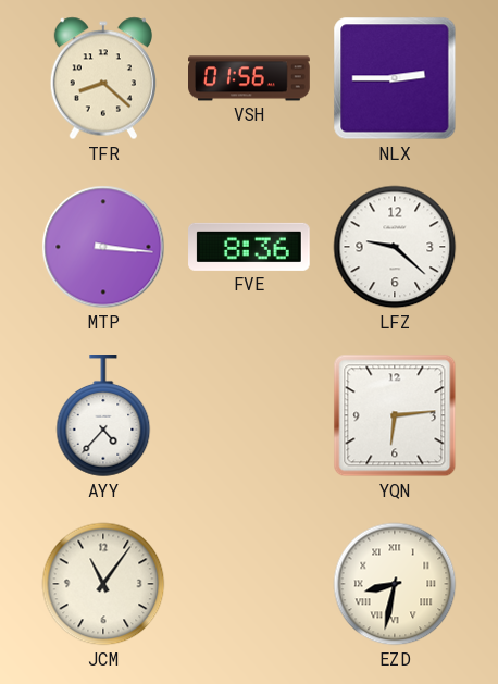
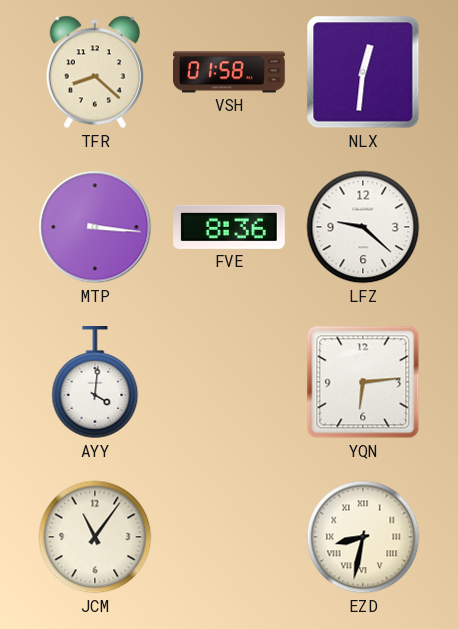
VSH: 01:56 -> 01:58 (230, 72)
NLX: 2:45 -> 12:31 (363, 72)
AYY: 4:37 -> 4:01 (95, 383)
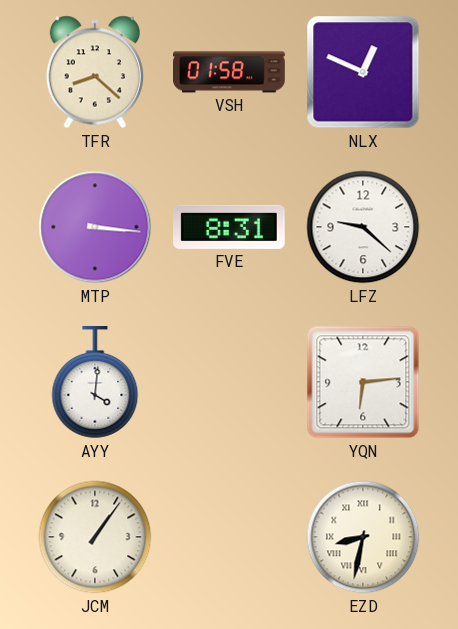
NLX: 12:31 -> 12:49 (363, 72)
FVE: 8:36 -> 8:31 (230, 227)
JCM: 11:06 -> 1:06 (95, 537)
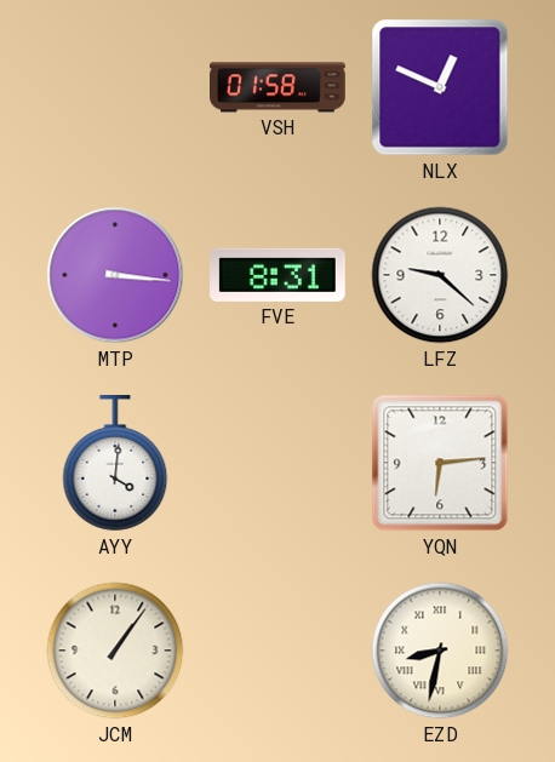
TFR: 8:22 -> none (95, 72)
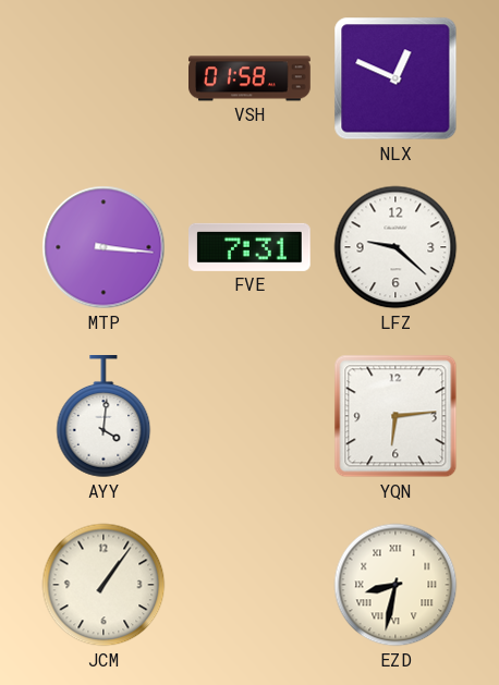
FVE: 8:31 -> 7:31 (251, 247)
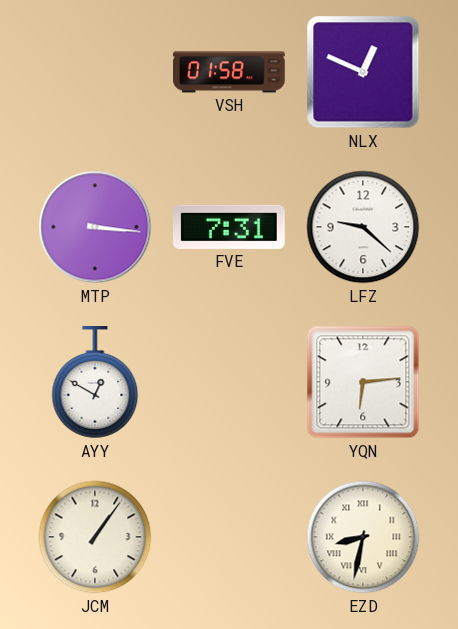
AYY: 4:01 -> 12:50 (95, 383)
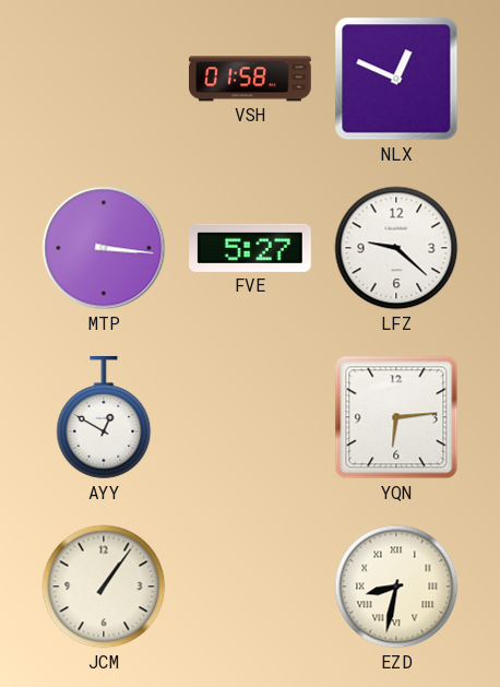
FVE: 7:31 -> 5:27 (251, 248)
